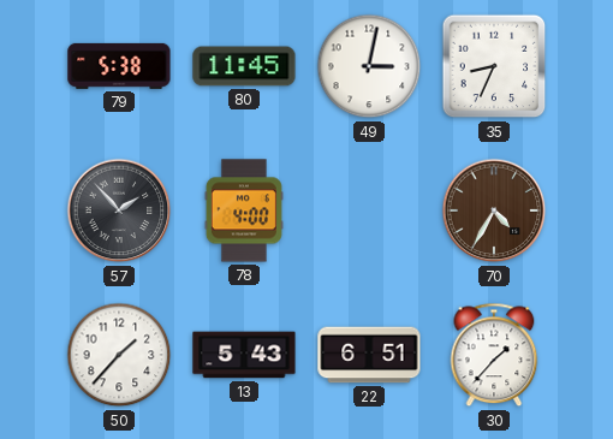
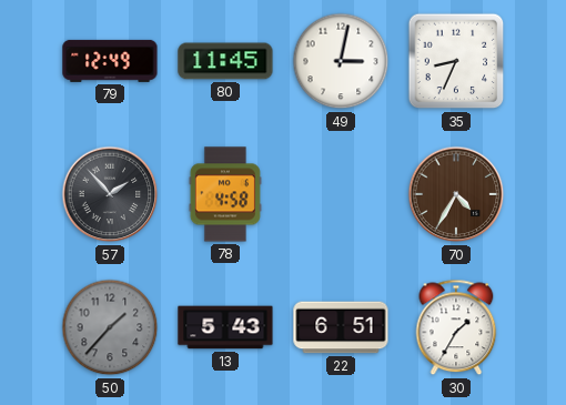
79: 5:38 -> 12:49 (110, 61)
78: 4:00 -> 4:58 (225, 194)
50 dial: white -> grey (110, 327)
30: 1:37 -> 1:35 (456, 327)
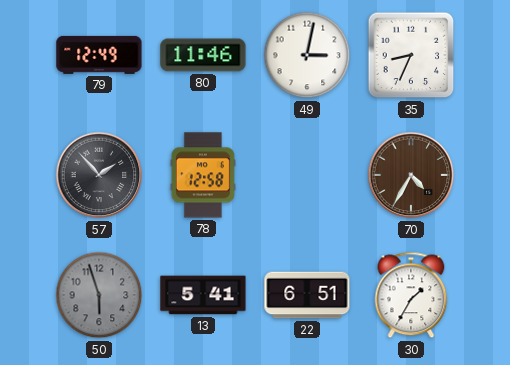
80: 11:45 -> 11:46 (203, 55)
78: 4:58 -> 12:58 (203, 175)
50: 1:37 -> 5:57 (99, 295)
13: 5:43 -> 5:41 (203, 295)
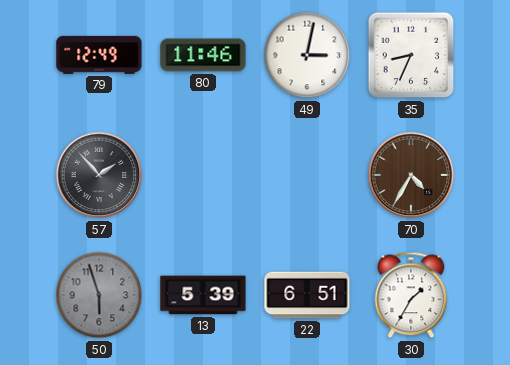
78: 12:58 -> none (203, 175)
13: 5:41 -> 5:39 (203, 295)
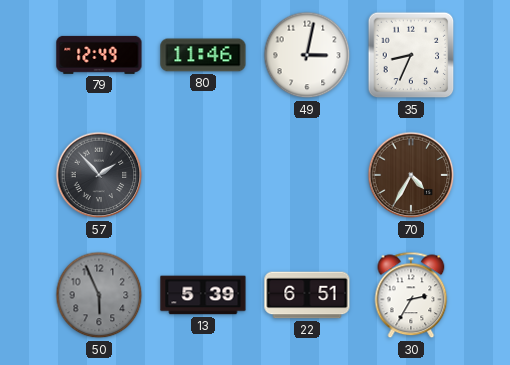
50: 5:57 -> 5:56 (99, 295)
30: 1:35 -> 2:35 (411, 295)
